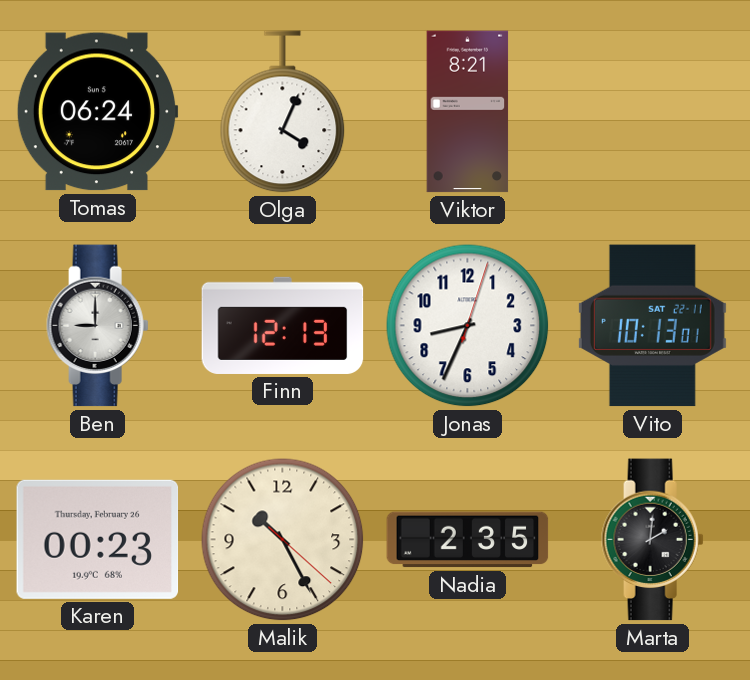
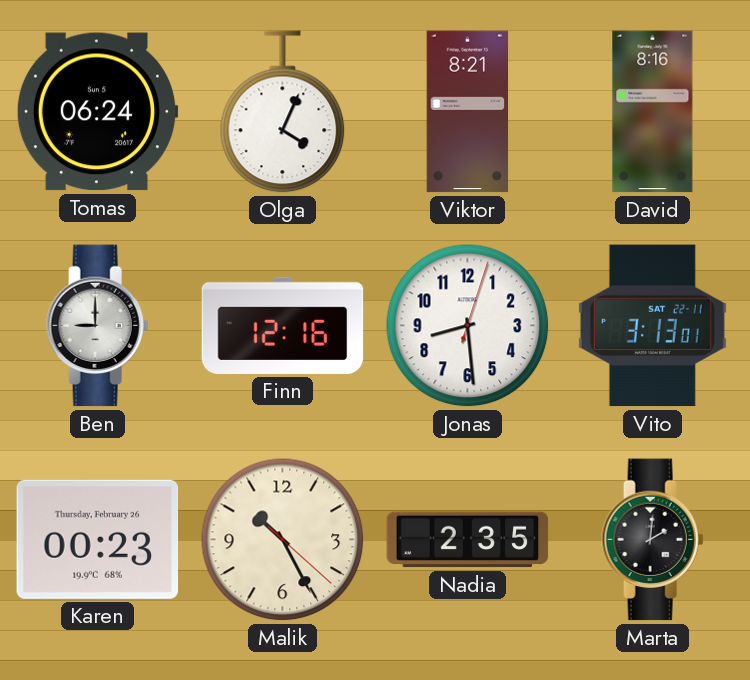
David: none -> 8:16 (653, 112)
Finn: 12:13 -> 12:16 (283, 325)
Jonas: 8:34 -> 8:29 (468, 326)
Vito: 10:13 -> 3:13 (652, 326)
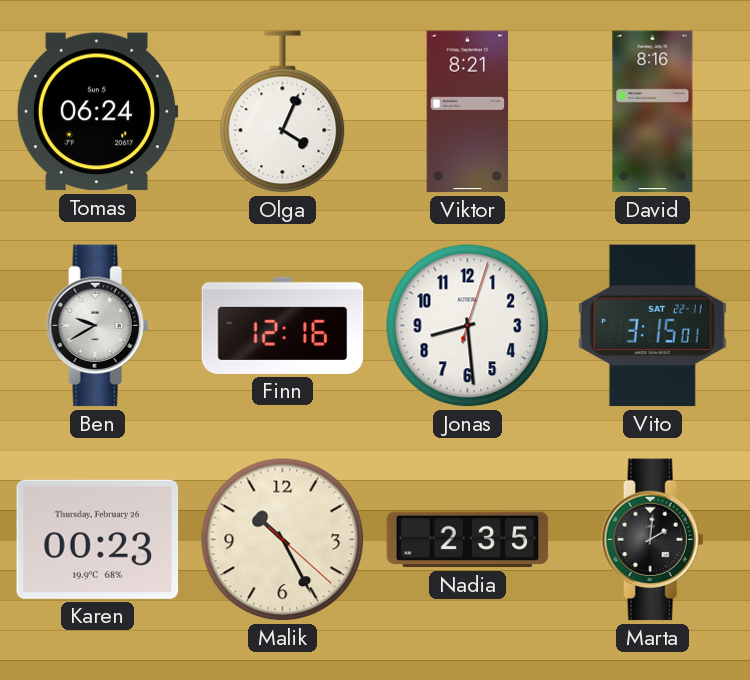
Ben: 9:00 -> 9:40 (98, 326)
Vito: 3:13 -> 3:15 (652, 326)
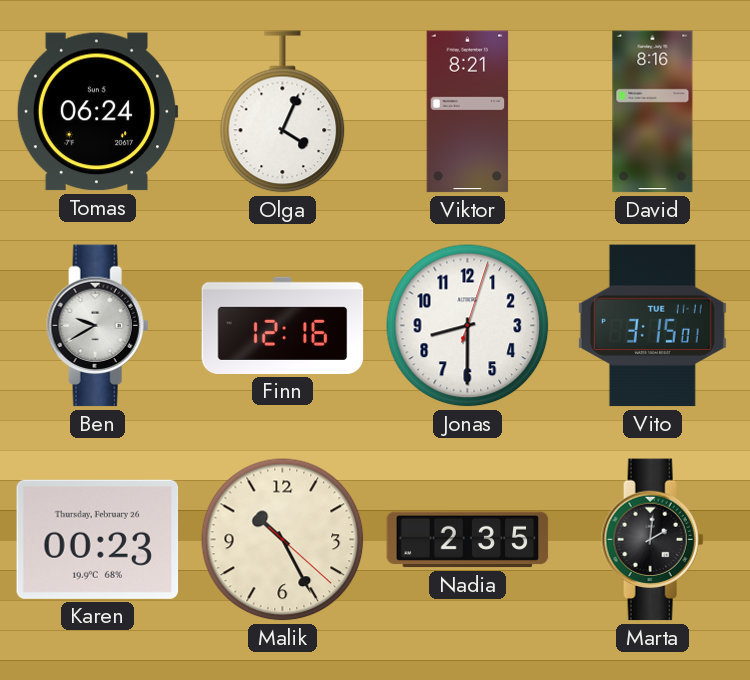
Jonas: 8:29 -> 8:30 (468, 326)
Vito date: SAT 22-11 -> TUE 11-11 (652, 326)
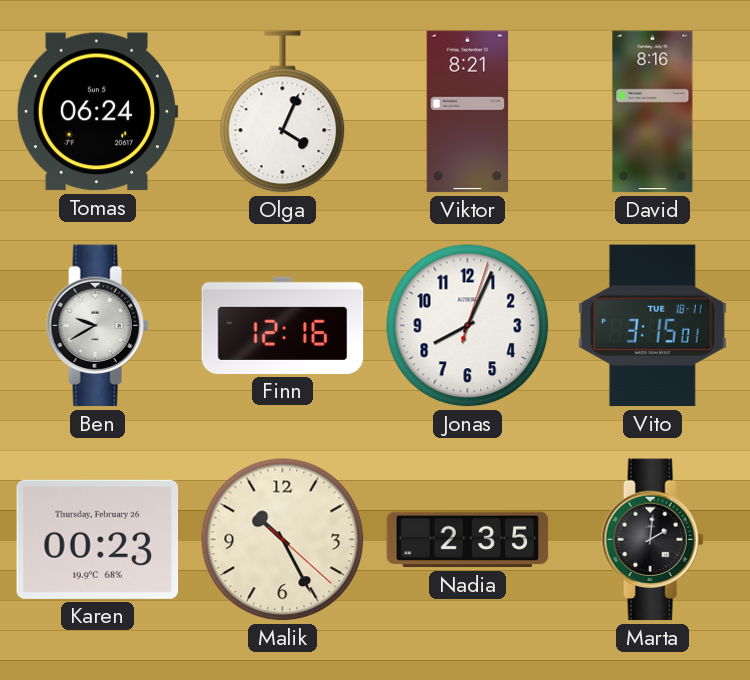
Jonas: 8:30 -> 8:04 (468, 326)
Vito date: TUE 11-11 -> TUE 18-11 (652, 326)
